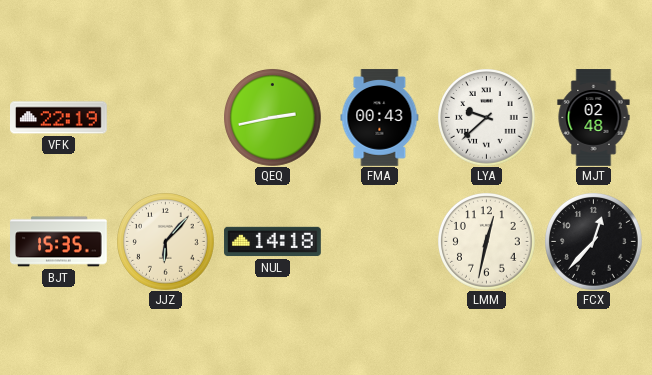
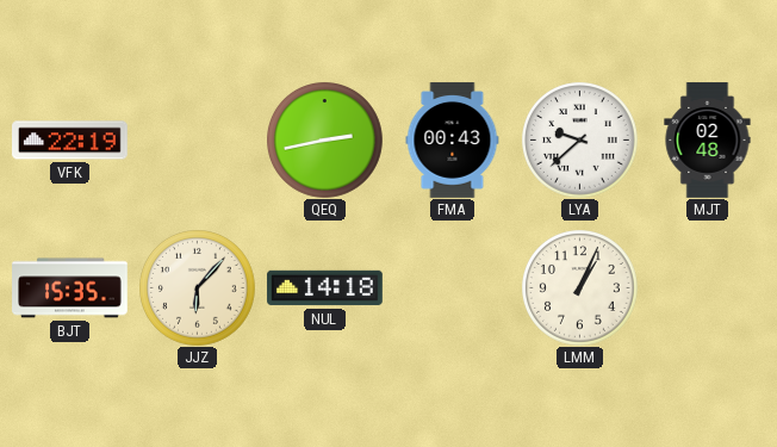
LMM: 12:32 -> 1:04 (580, 288)
FCX: 12:37 -> none (594, 242)
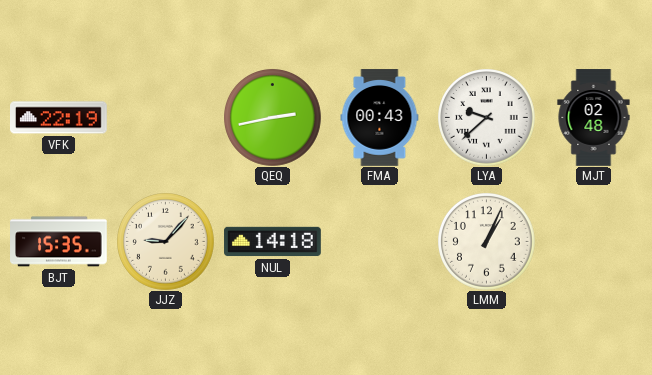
JJZ: 6:07 -> 9:07 (166, 242)
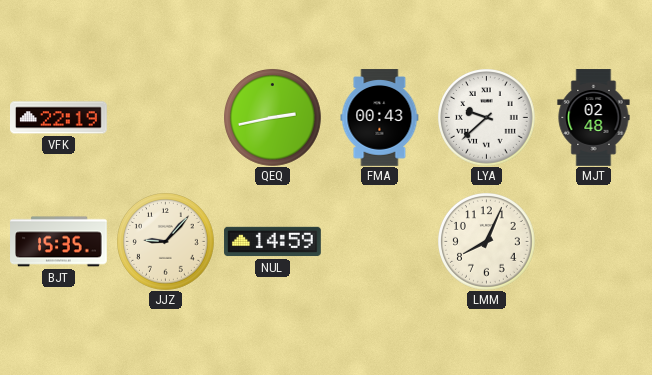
NUL: 14:18 -> 14:59 (273, 242)
LMM: 1:04 -> 8:04 (487, 242)
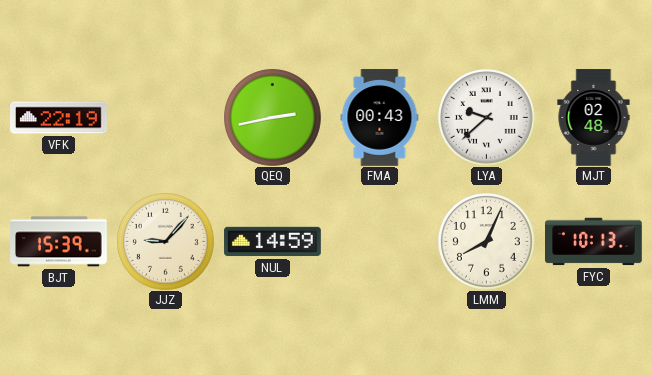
BJT: 15:35 -> 15:39 (59, 242)
FYC: none -> 10:13 (594, 242)
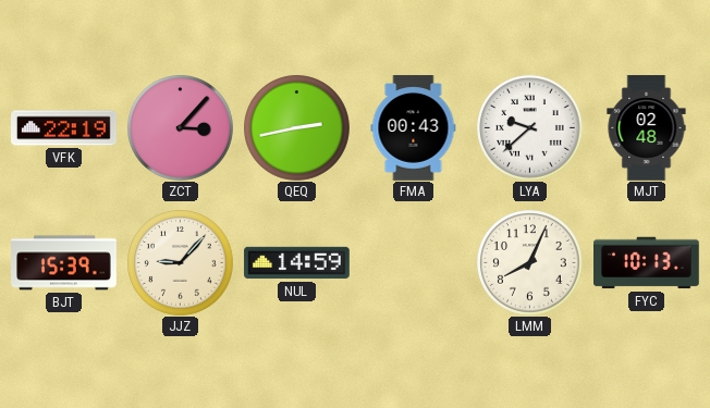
ZCT: none -> 3:07 (181, 128)
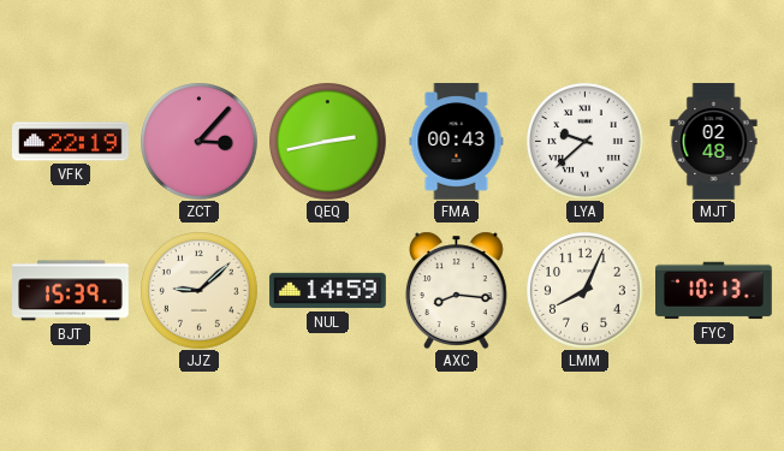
JJZ: 9:07 -> 9:08 (200, 291)
AXC: none -> 8:16 (456, 290)
